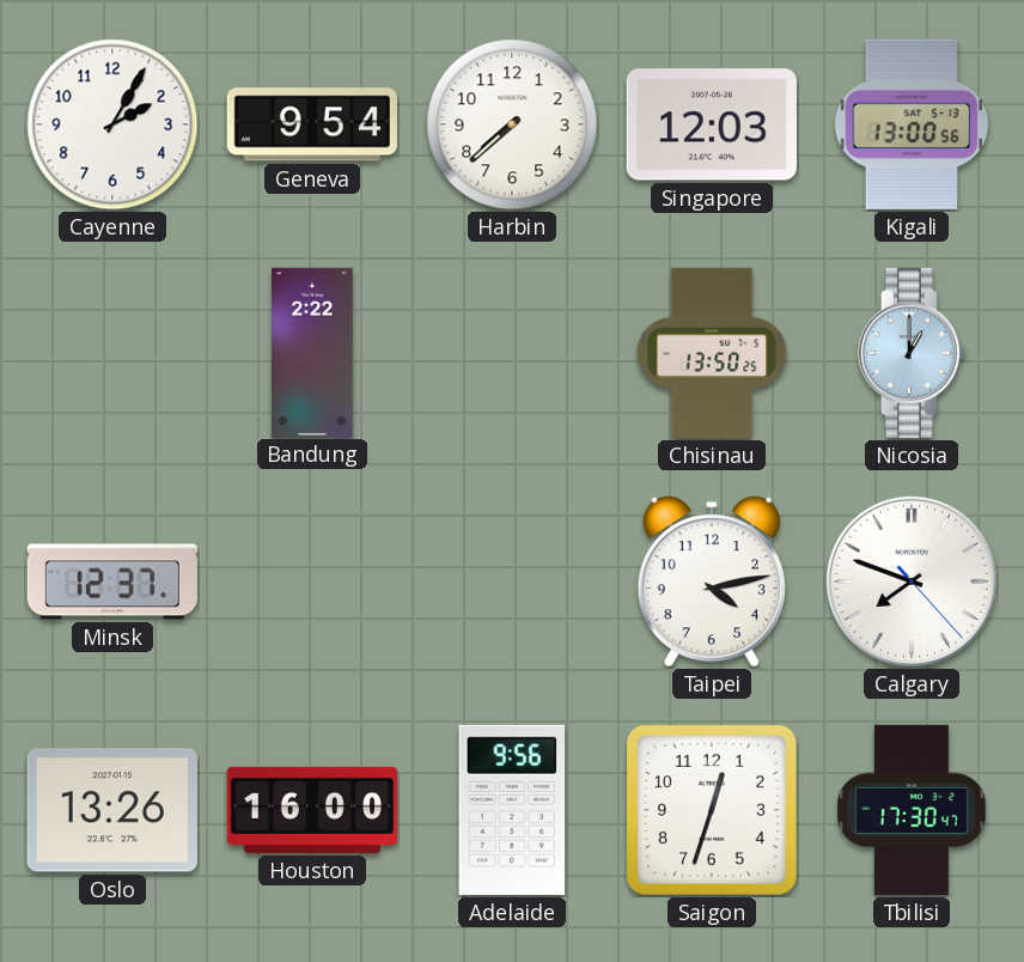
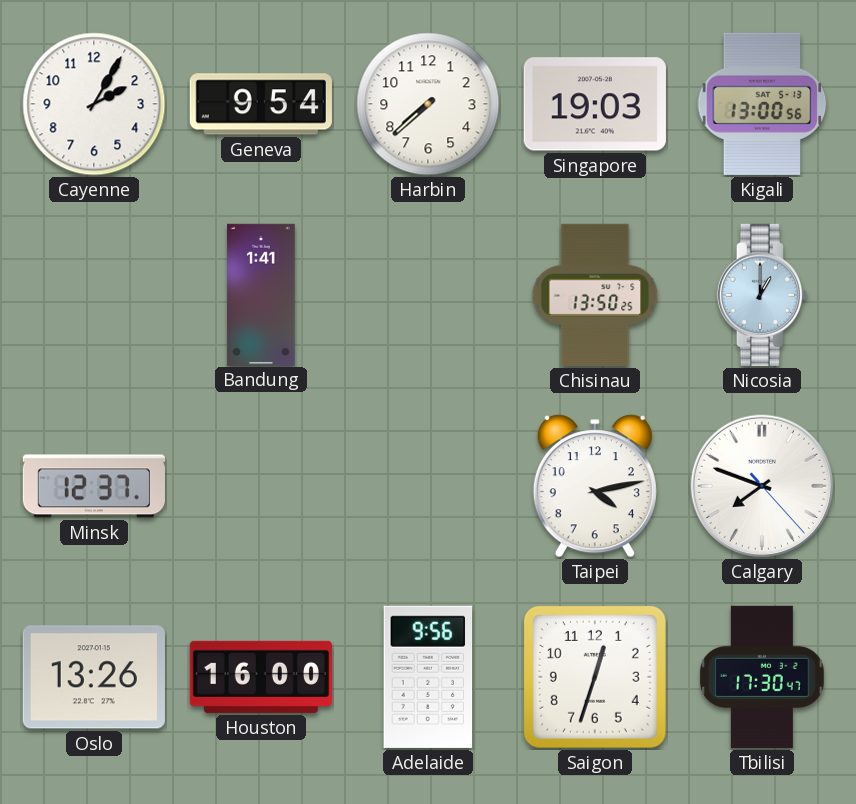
Singapore: 12:03 -> 19:03 (595, 104)
Bandung: 2:22 -> 1:41 (261, 294)
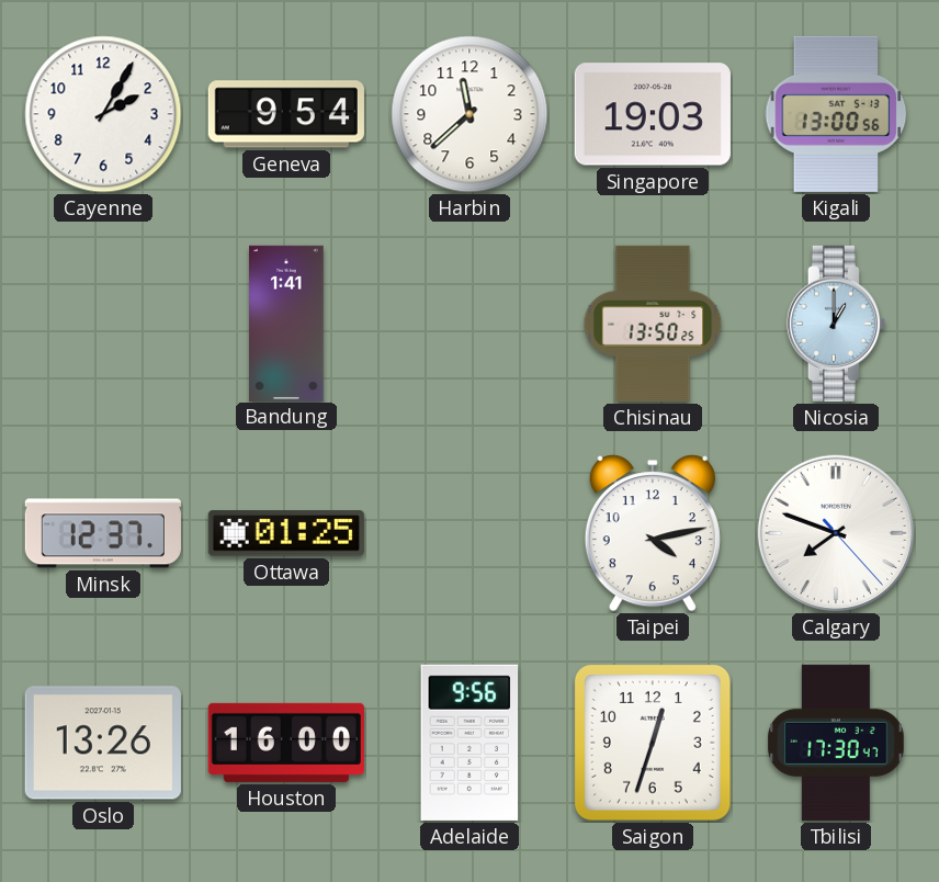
Harbin: 7:38 -> 11:38 (470, 114)
Ottawa: none -> 01:25 (286, 533)
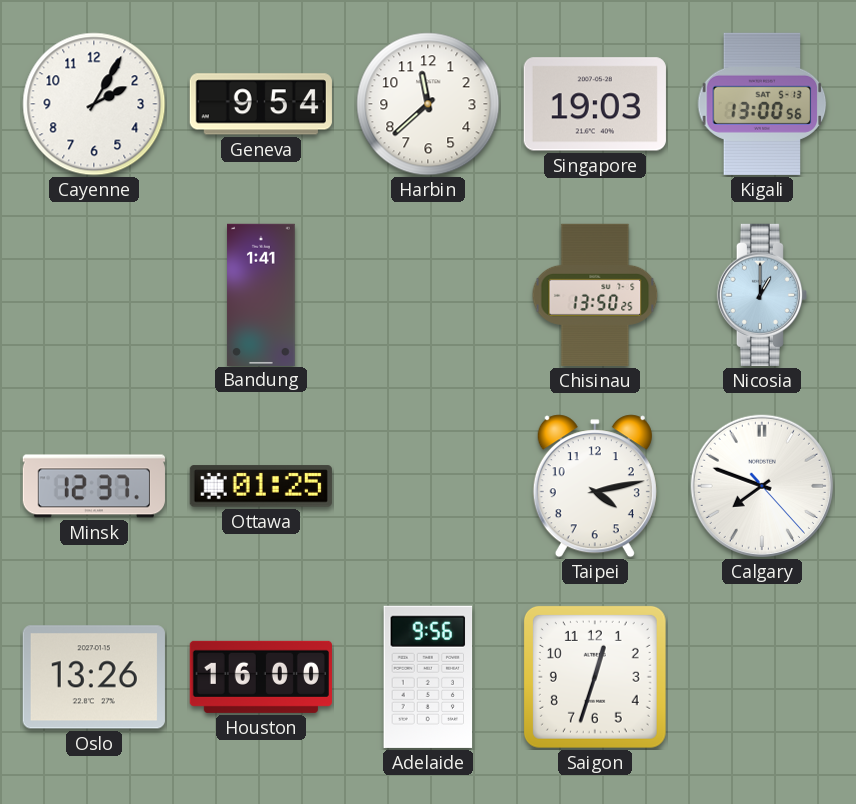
Tbilisi: 17:30 -> none (837, 743)
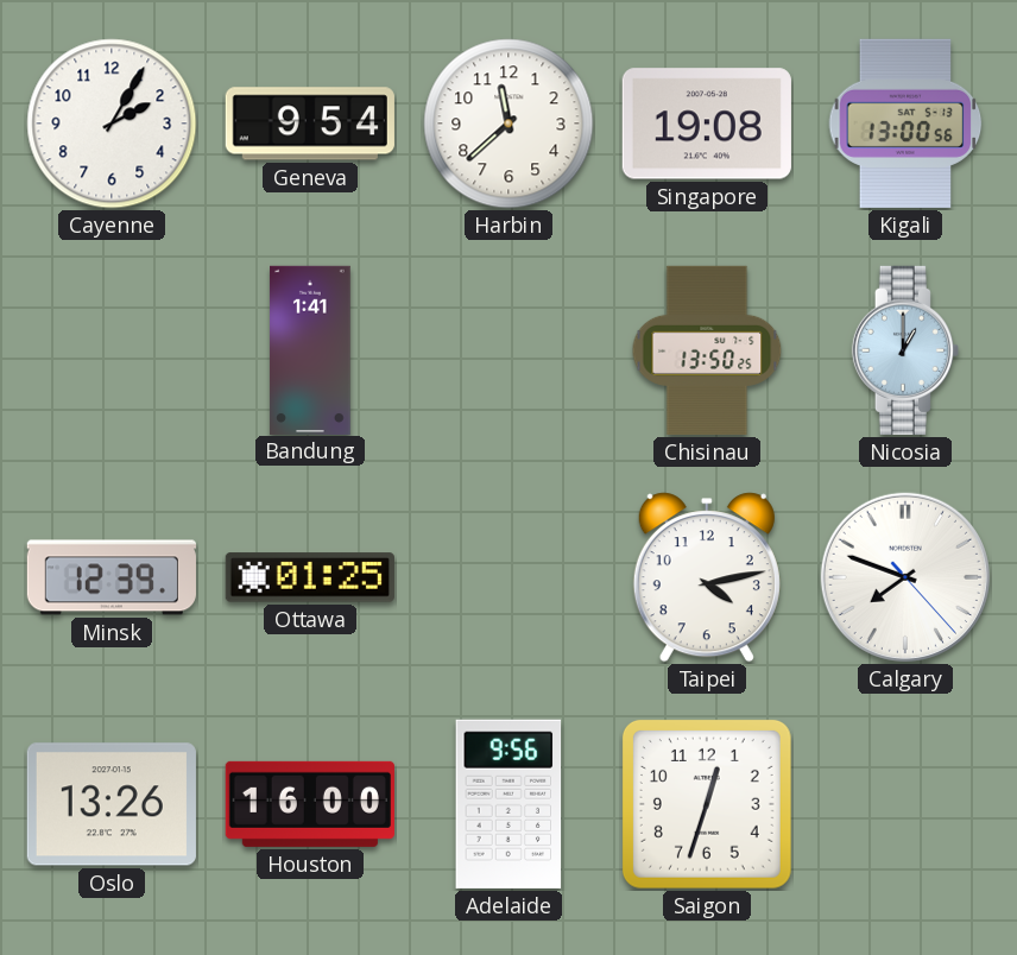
Singapore: 19:03 -> 19:08 (707, 124)
Minsk: 12:37 -> 12:39 (112, 577)
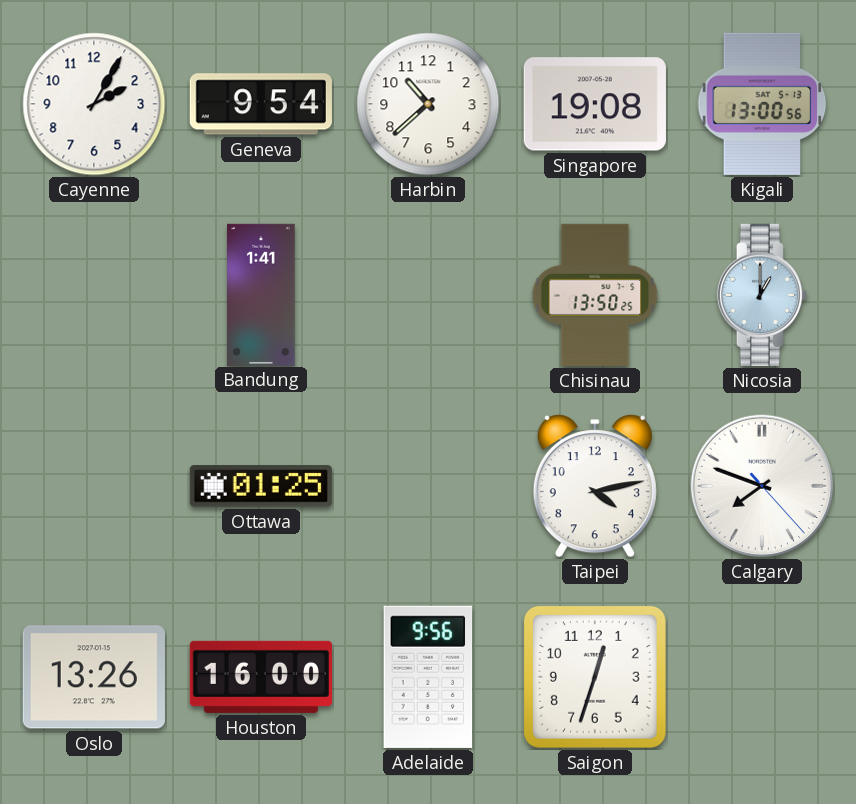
Harbin: 11:38 -> 10:38 (428, 104)
Minsk: 12:39 -> none (112, 577)
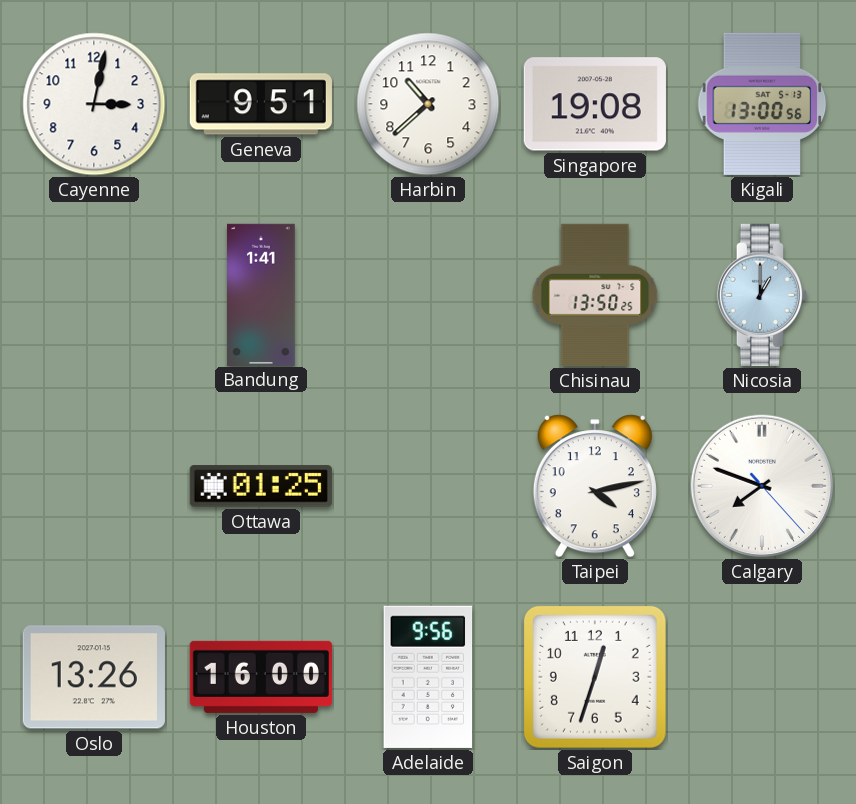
Cayenne: 2:05 -> 3:02 (94, 104)
Geneva: 9:54 -> 9:51 (261, 104)
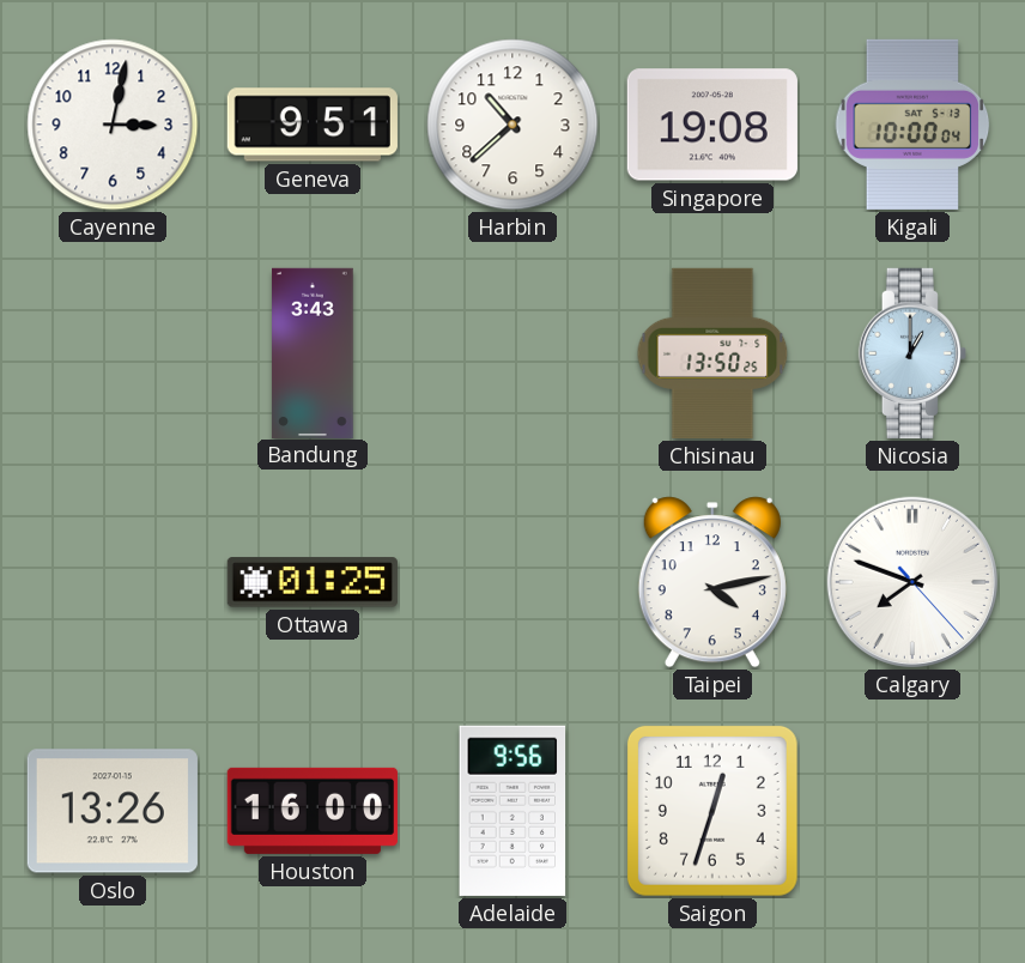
Kigali: 13:00 -> 10:00 (912, 125)
Bandung: 1:41 -> 3:43 (313, 352)
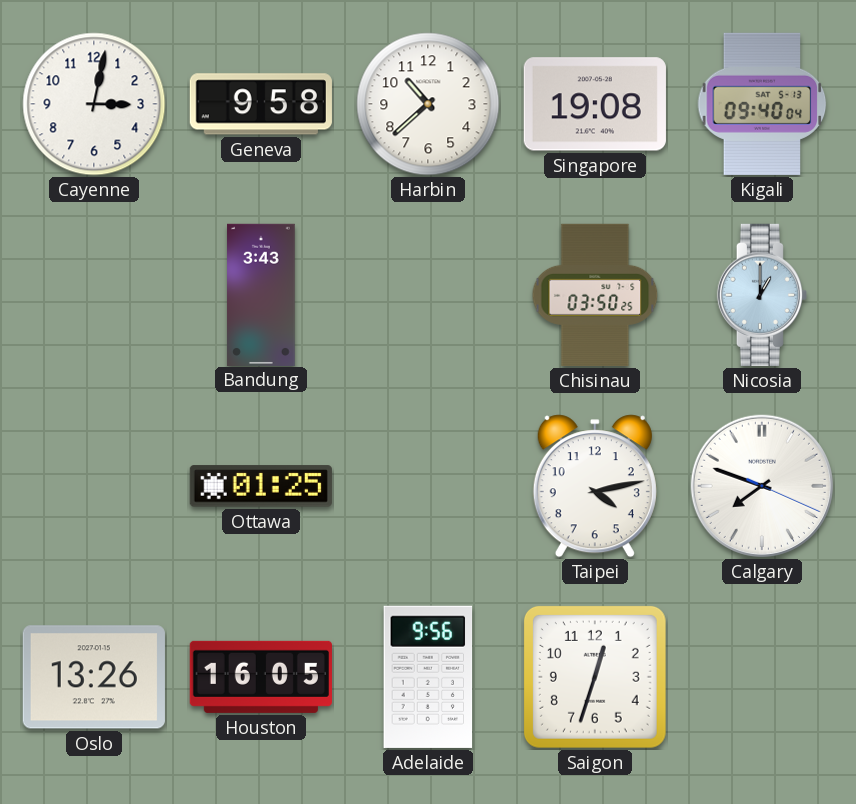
Geneva: 9:51 -> 9:58 (261, 104)
Kigali: 10:00 -> 09:40 (762, 104)
Chisinau: 13:50 -> 03:50 (595, 295)
Calgary: 7:48:23 -> 7:48:19 (762, 486)
Houston: 16:00 -> 16:05 (261, 677)
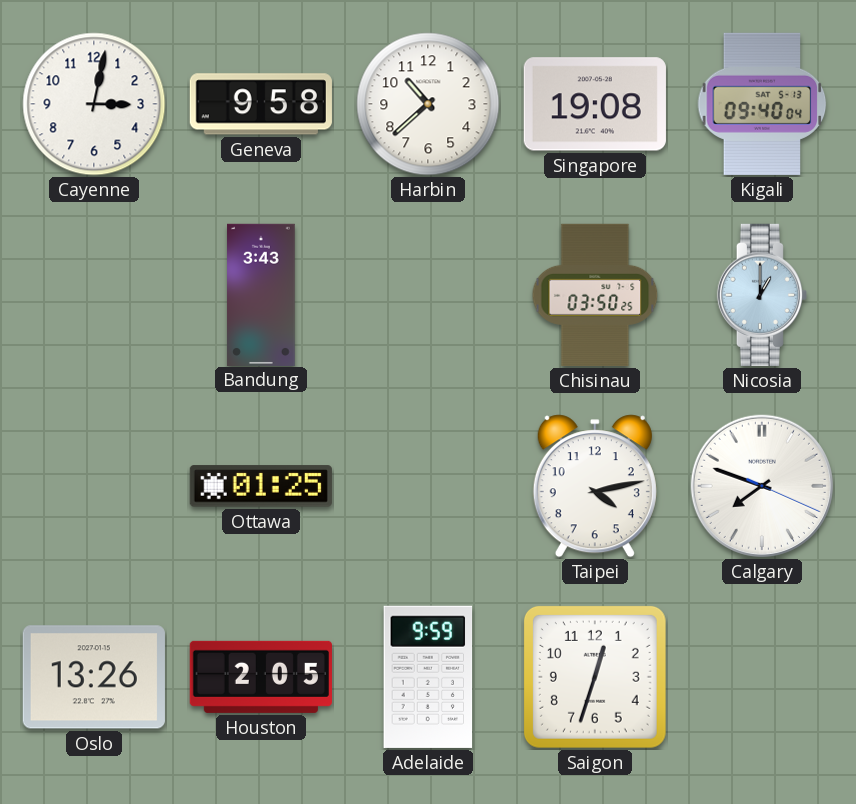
Houston: 16:05 -> 2:05 (261, 677)
Adelaide: 9:56 -> 9:59 (428, 677)
